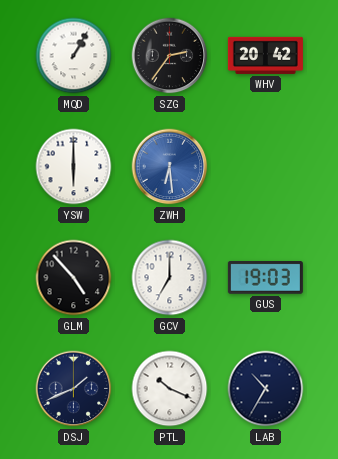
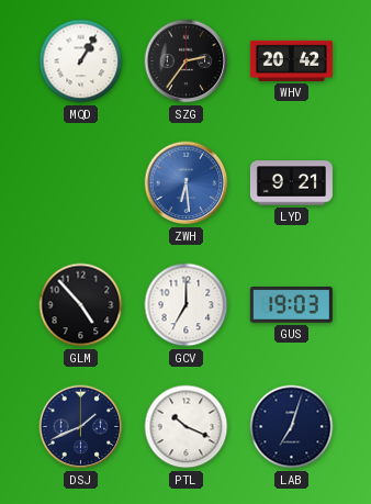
YSW: 6:00 -> none (74, 167)
LYD: none -> 9:21 (291, 183)
LAB: 10:35 -> 7:03 (292, 427)
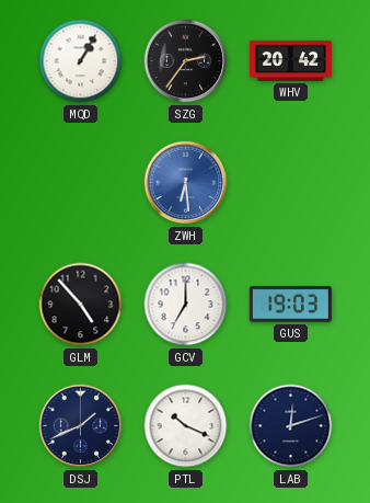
LYD: 9:21 -> none (291, 183)
LAB: 7:03 -> 12:12 (291, 426)
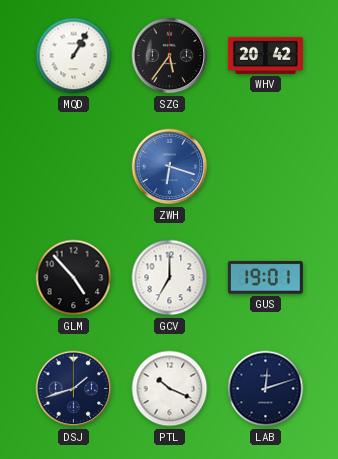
SZG: 2:36 -> 5:36 (170, 56)
ZWH: 6:29 -> 6:18 (170, 167)
GUS: 19:03 -> 19:01 (265, 278)
DSJ: 1:41 -> 1:42 (74, 389)
